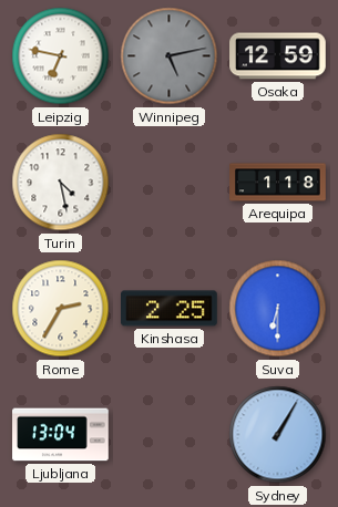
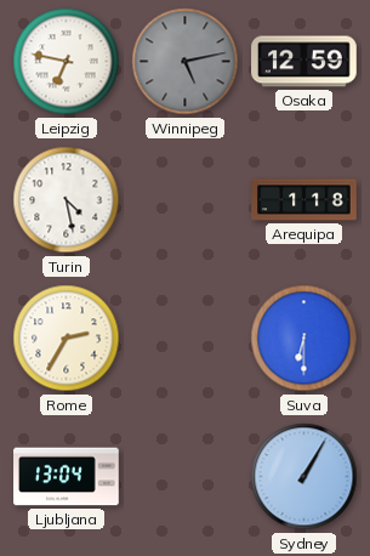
Kinshasa: 2:25 -> none (170, 309)
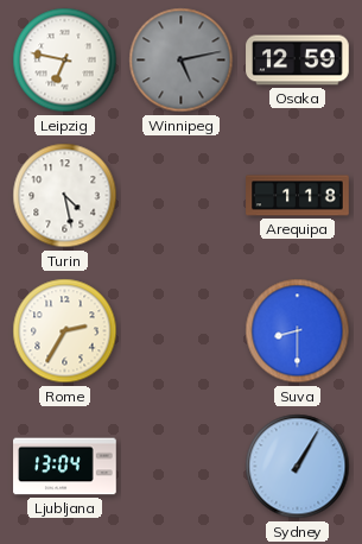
Suva: 6:30 -> 8:30 (298, 331)
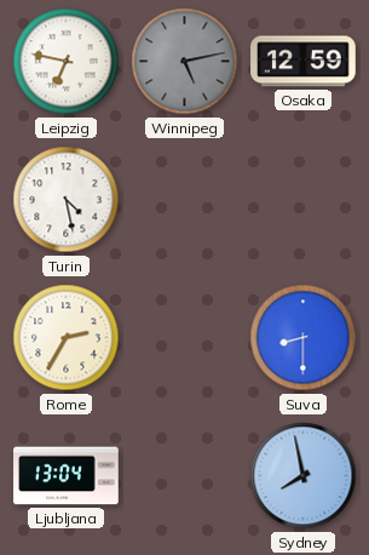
Arequipa: 1:18 -> none (298, 196)
Sydney: 1:05 -> 7:58 (304, 476)
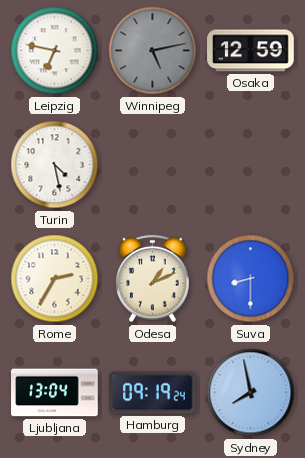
Odesa: none -> 1:11 (153, 279)
Hamburg: none -> 09:19 (153, 393)
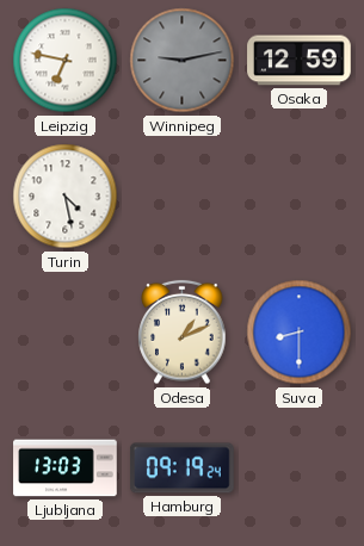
Winnipeg: 5:13 -> 9:13 (183, 61)
Rome: 2:35 -> none (55, 279)
Ljubljana: 13:04 -> 13:03 (66, 469)
Sydney: 7:58 -> none (251, 393)
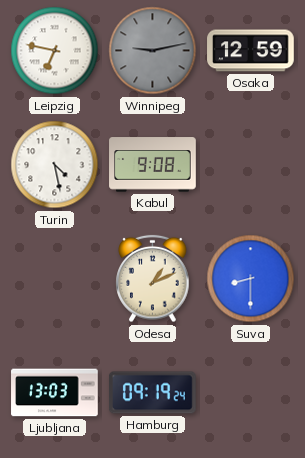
Kabul: none -> 9:08 (153, 165)
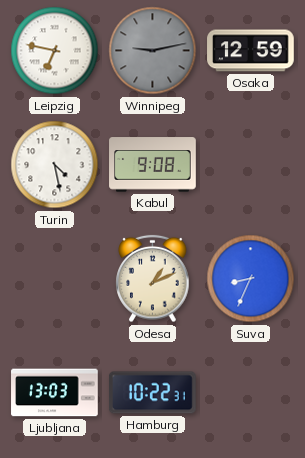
Suva: 8:30 -> 8:34 (251, 279)
Hamburg: 09:19 -> 10:22 (153, 393)
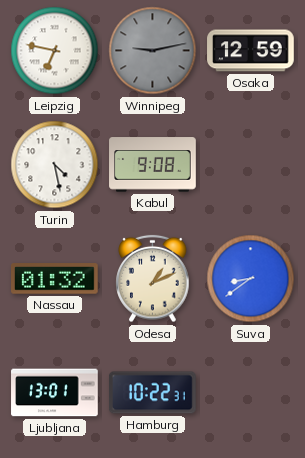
Nassau: none -> 01:32 (55, 279)
Suva: 8:34 -> 8:39 (251, 279)
Ljubljana: 13:03 -> 13:01 (55, 393)
